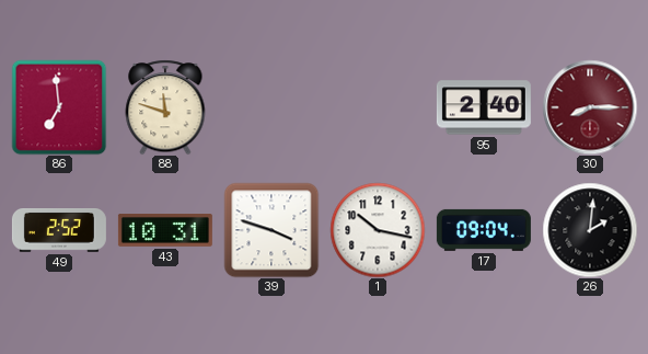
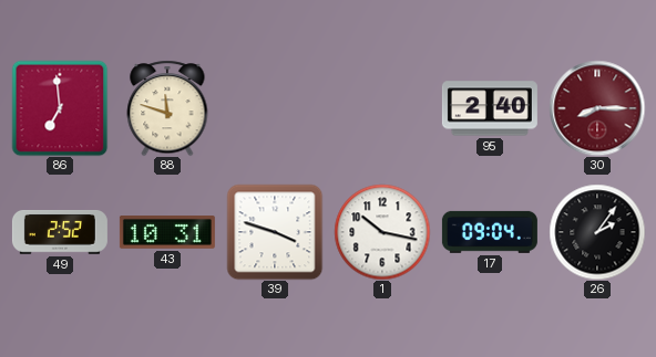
26: 2:01 -> 2:06 (597, 232)
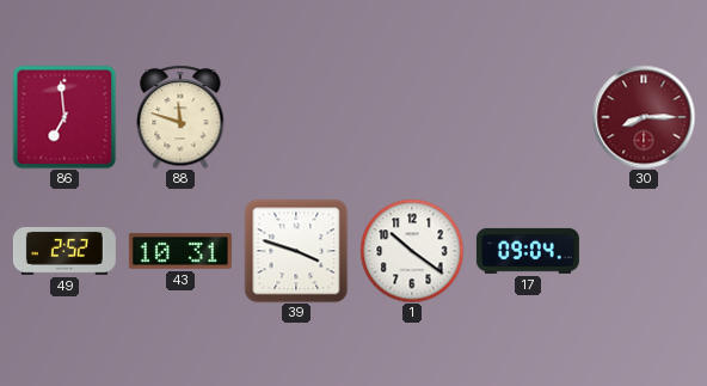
95: 2:40 -> none (490, 108)
1: 10:17 -> 10:21 (412, 251)
26: 2:06 -> none (597, 232)
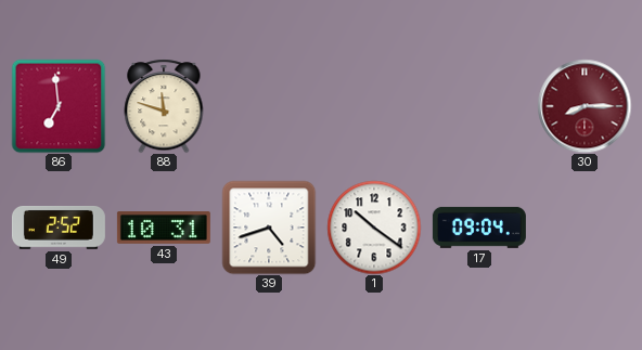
39: 3:48 -> 4:42 (269, 228)
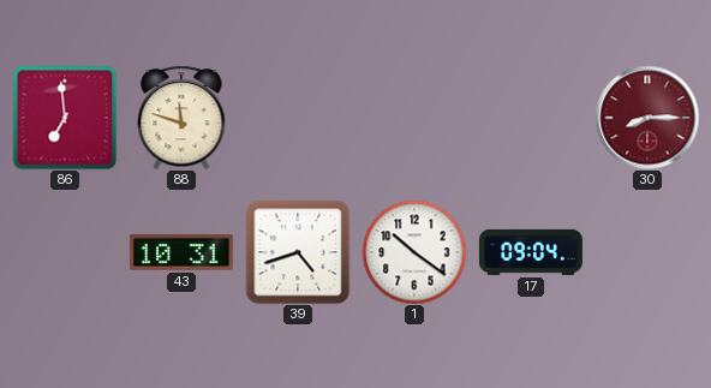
49: 2:52 -> none (59, 229)
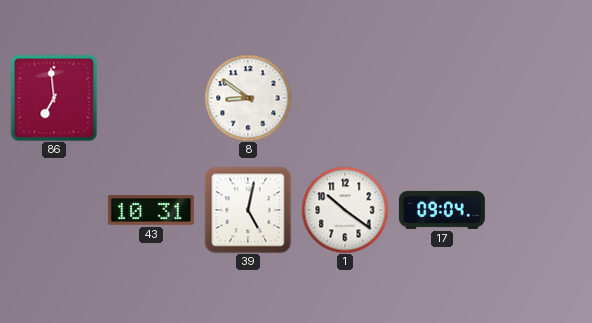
88: 11:48 -> none (181, 118)
8: none -> 8:51 (248, 98)
30: 8:15 -> none (647, 118)
39: 4:42 -> 5:02 (248, 210)
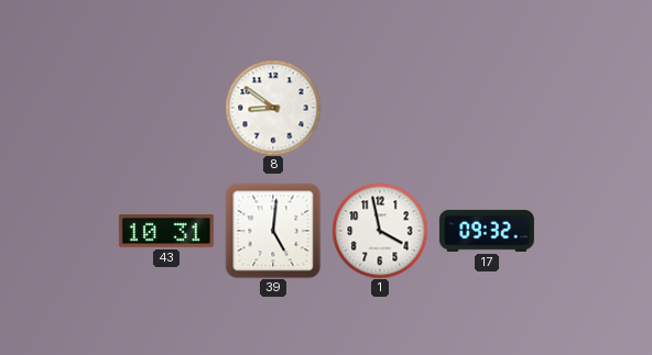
86: 6:59 -> none (54, 98)
39: 5:02 -> 5:01 (273, 231)
1: 10:21 -> 3:58 (380, 231)
17: 09:04 -> 09:32 (487, 231)
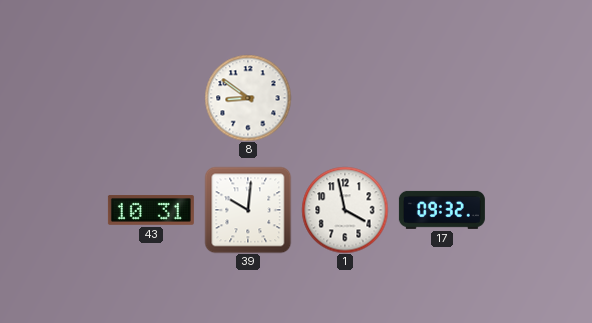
39: 5:01 -> 10:01 (248, 210)
